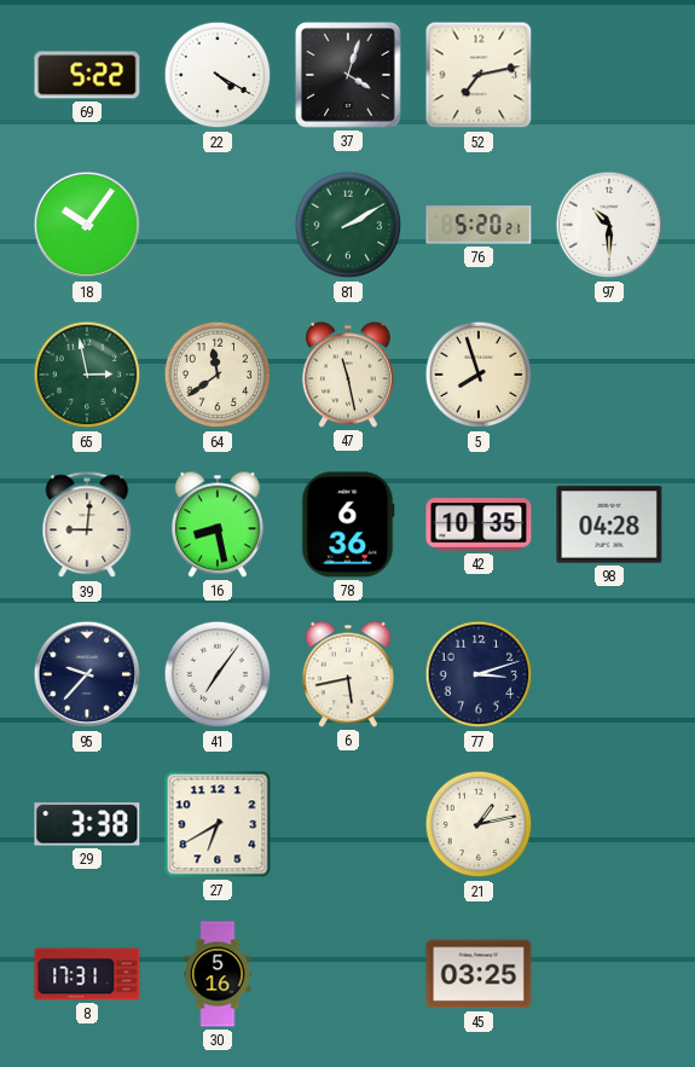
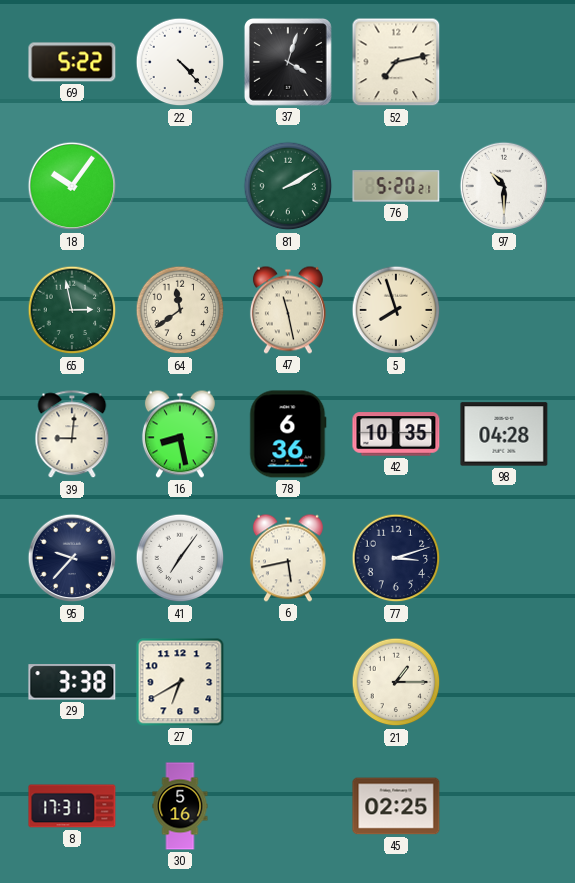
22: 4:20 -> 4:23 (180, 62)
21: 1:13 -> 1:15 (396, 682)
45: 03:25 -> 02:25 (396, 806)
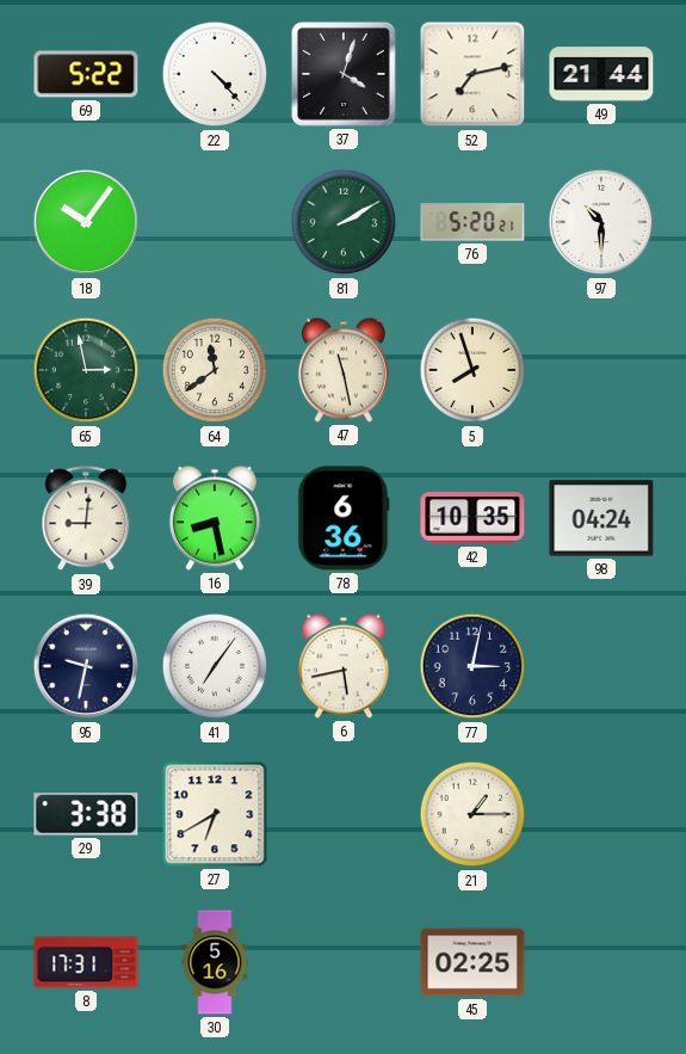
49: none -> 21:44 (601, 74)
98: 04:28 -> 04:24 (601, 518)
95: 9:37 -> 9:32 (86, 666)
77: 3:12 -> 3:02 (472, 666)
